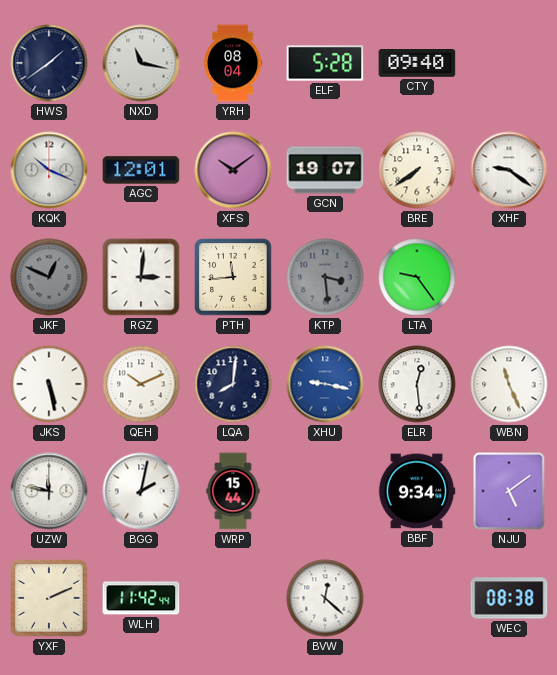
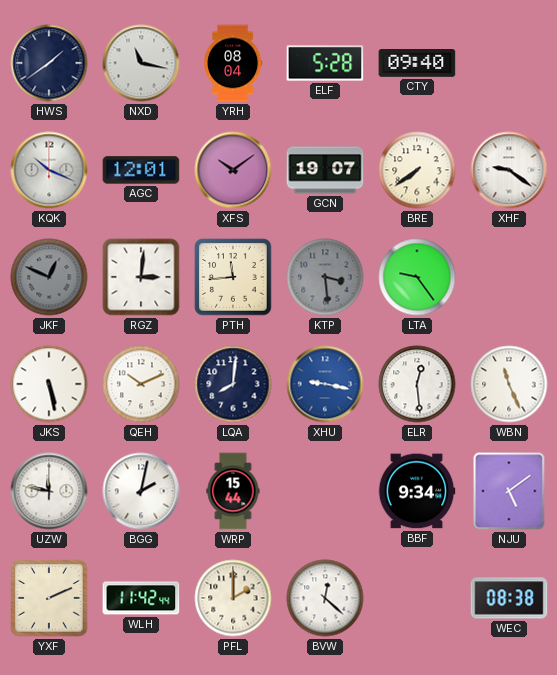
PFL: none -> 2:00 (233, 598)
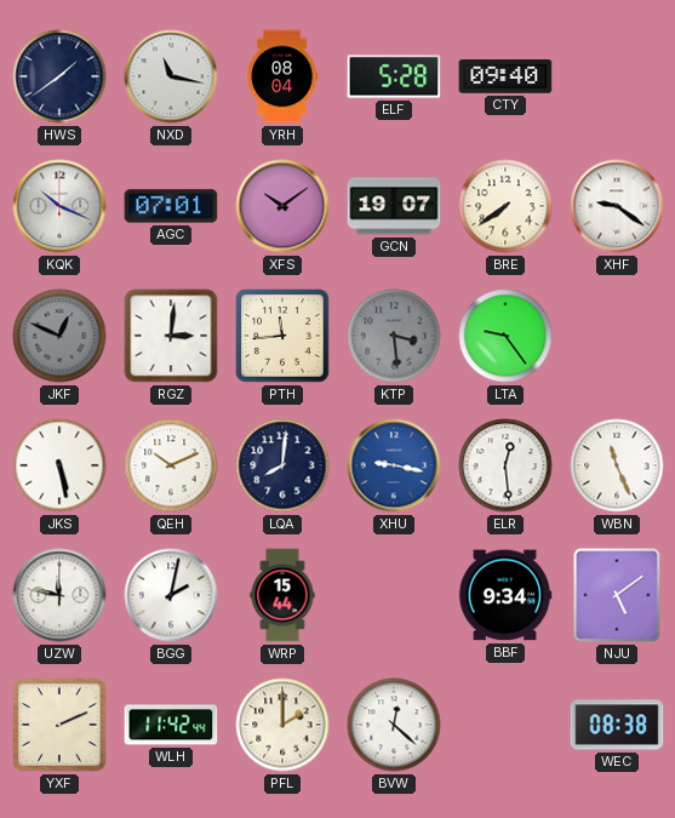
AGC: 12:01 -> 07:01 (171, 206)
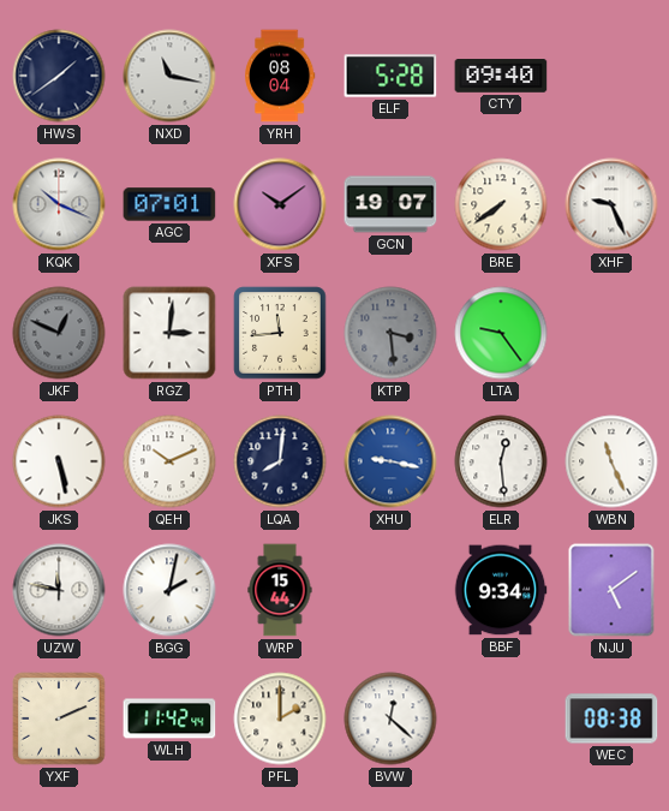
XHF: 9:21 -> 9:26 (611, 204)
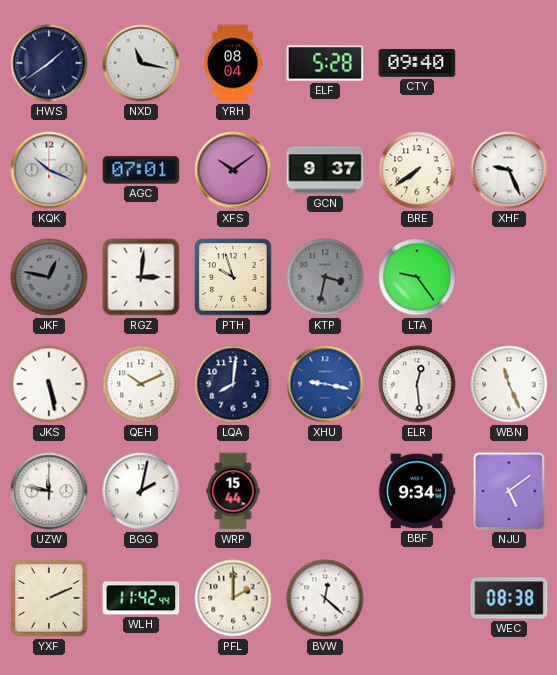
GCN: 19:07 -> 9:37 (325, 170)
JKF: 12:49 -> 12:47 (49, 277)
PTH: 11:44 -> 9:57 (233, 277)
KTP: 3:29 -> 3:32 (325, 277)
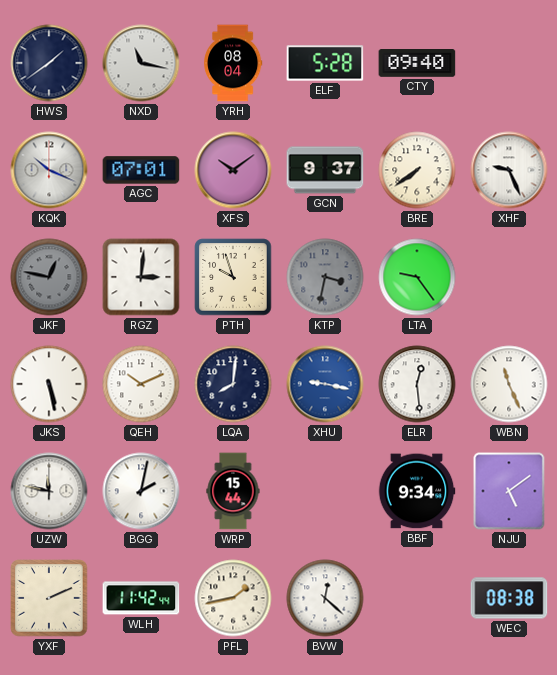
PFL: 2:00 -> 1:43 (233, 598)
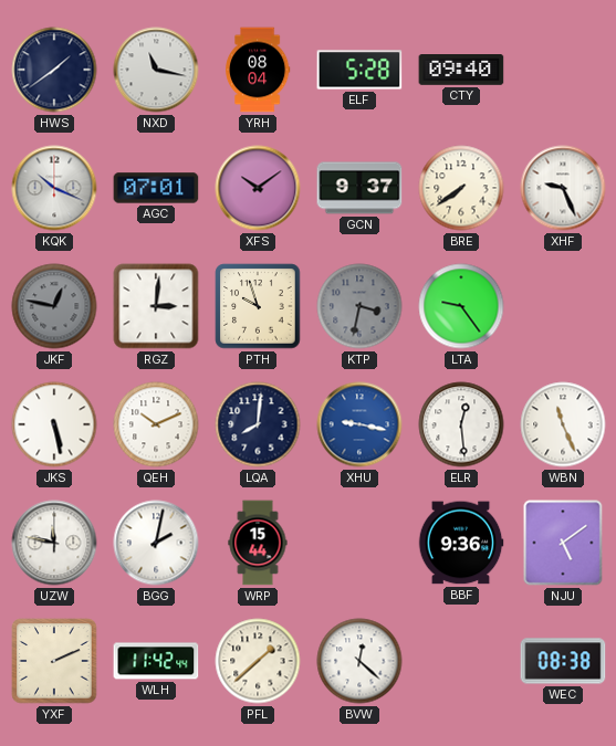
BBF: 9:34 -> 9:36 (461, 543)
PFL: 1:43 -> 1:38 (258, 661)
